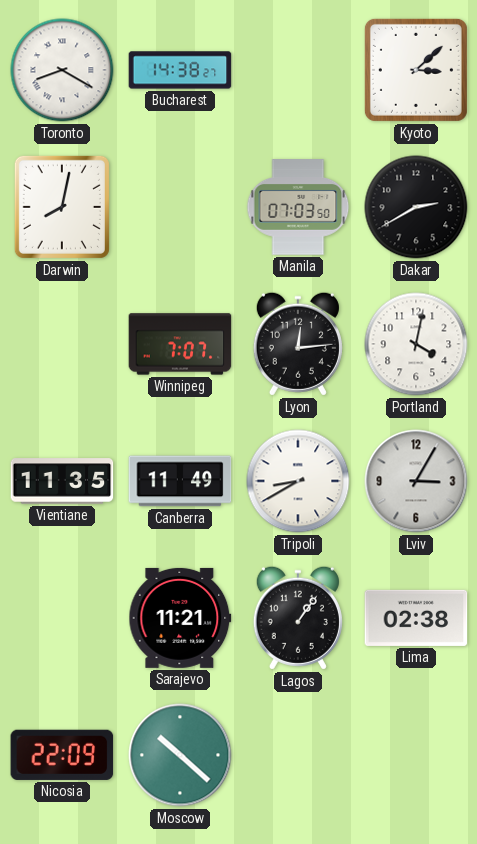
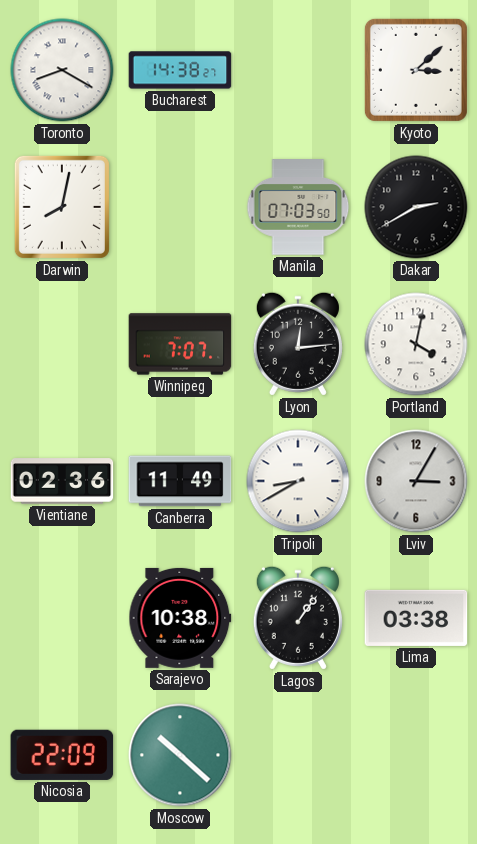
Vientiane: 11:35 -> 02:36 (62, 481)
Sarajevo: 11:21 -> 10:38 (180, 618)
Lima: 02:38 -> 03:38 (416, 618)
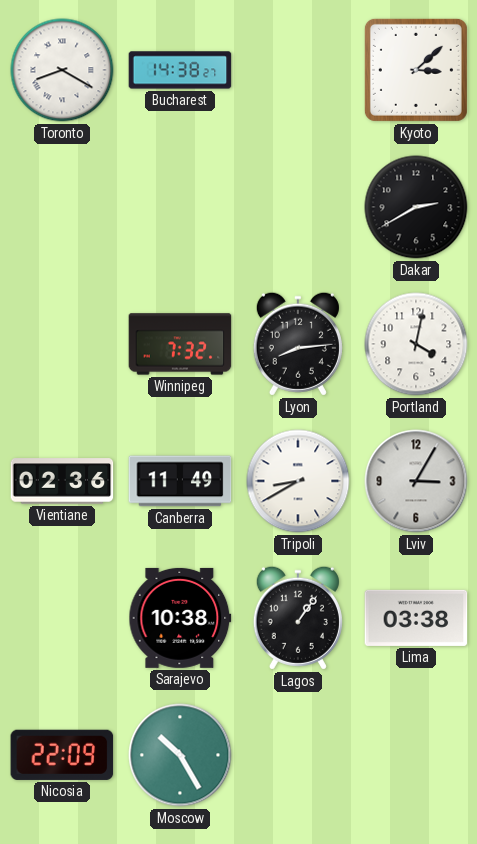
Darwin: 8:02 -> none (62, 207)
Manila: 07:03 -> none (298, 207)
Winnipeg: 7:07 -> 7:32 (180, 344)
Lyon: 12:14 -> 8:14 (298, 344)
Moscow: 10:22 -> 10:25 (180, 755)
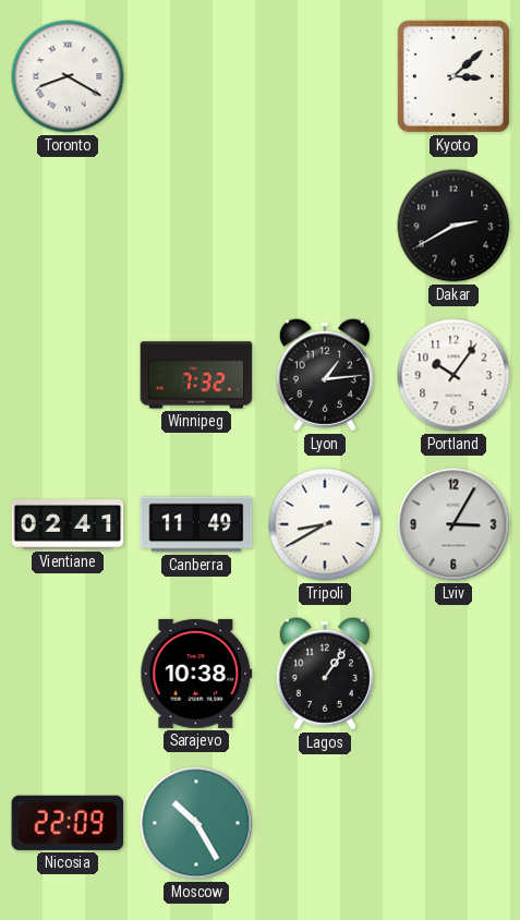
Bucharest: 14:38 -> none (180, 70)
Lyon: 8:14 -> 1:14 (325, 375)
Portland: 4:02 -> 10:06 (454, 375)
Vientiane: 02:36 -> 02:41 (68, 524)
Lima: 03:38 -> none (416, 618)
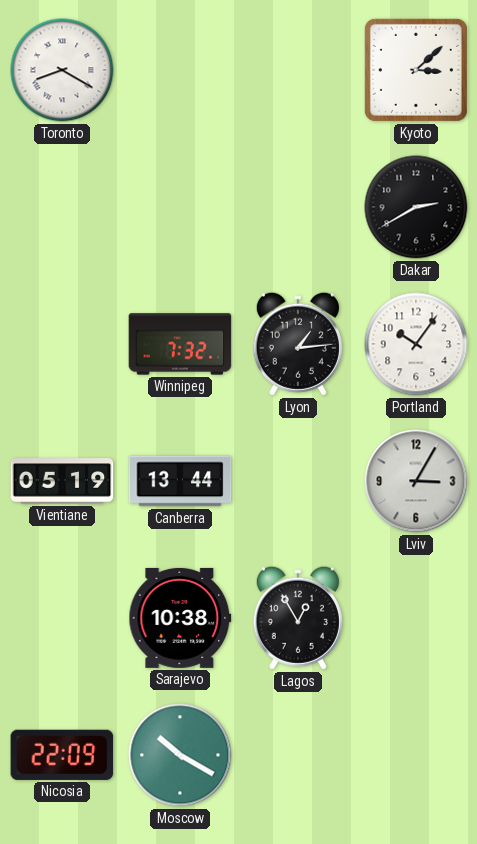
Vientiane: 02:41 -> 05:19 (62, 481)
Canberra: 11:49 -> 13:44 (180, 481)
Tripoli: 8:40 -> none (325, 524)
Lagos: 1:06 -> 12:55 (298, 618)
Moscow: 10:25 -> 10:20 (180, 755)
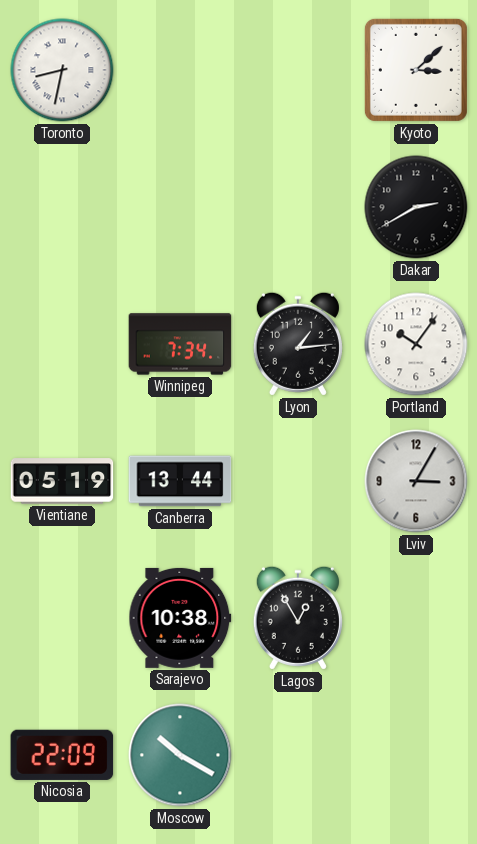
Toronto: 8:20 -> 8:32 (62, 70)
Winnipeg: 7:32 -> 7:34 (180, 344)
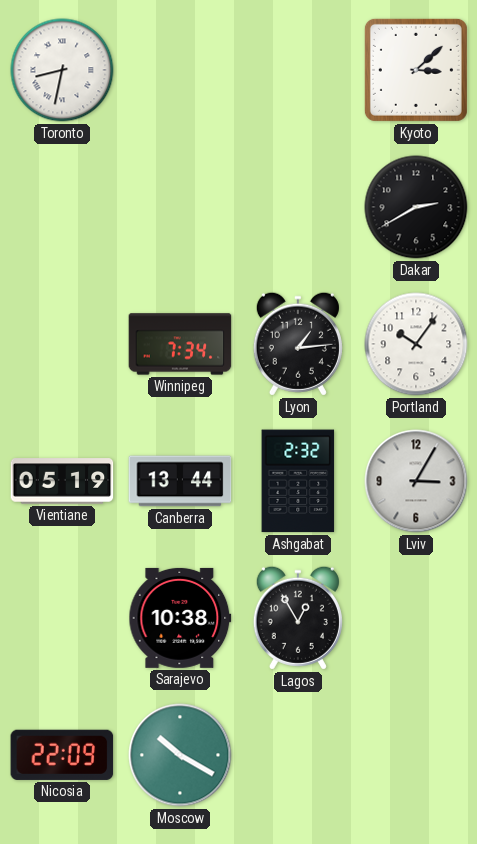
Ashgabat: none -> 2:32 (298, 481)
